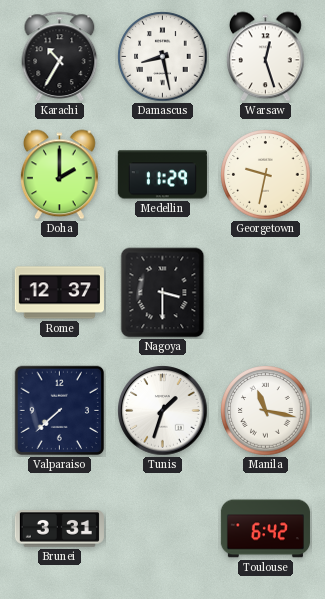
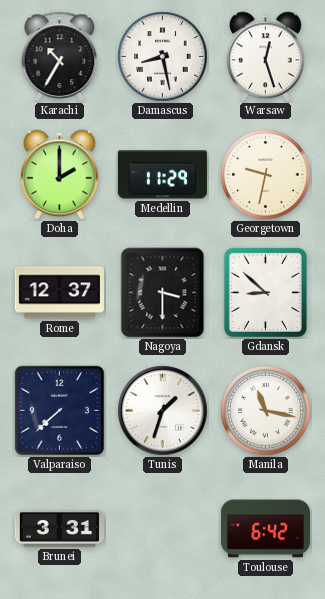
Gdansk: none -> 8:52 (265, 292)
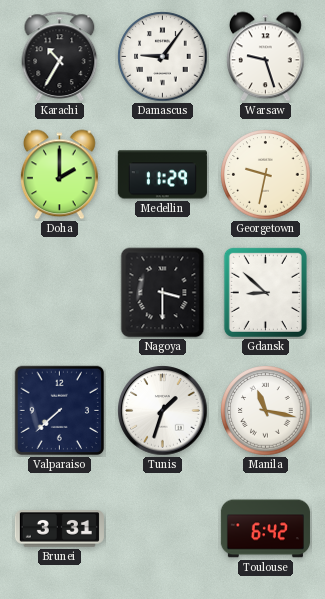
Damascus: 8:28 -> 9:06 (163, 57)
Warsaw: 12:27 -> 9:27 (266, 57)
Rome: 12:37 -> none (59, 293)
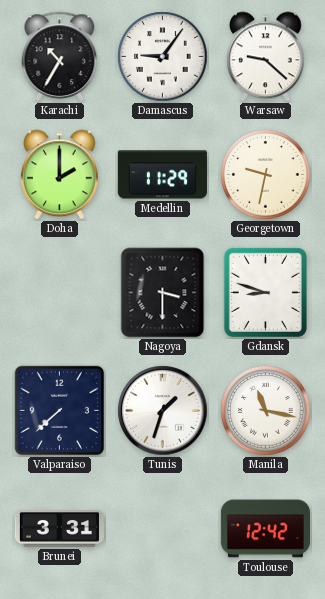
Warsaw: 9:27 -> 9:22 (266, 57)
Gdansk: 8:52 -> 8:48 (265, 292)
Toulouse: 6:42 -> 12:42 (265, 529)
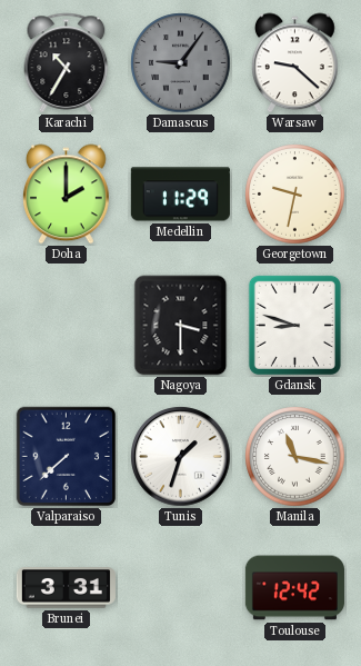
Damascus dial: white -> grey (181, 63)
